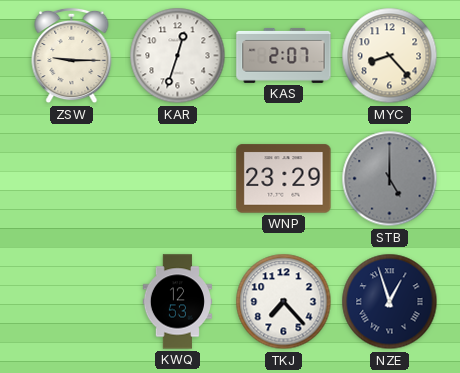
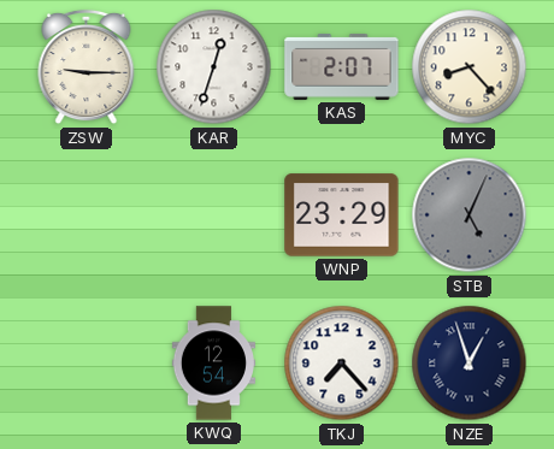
STB: 5:00 -> 5:04 (470, 215)
KWQ: 12:53 -> 12:54 (213, 364)
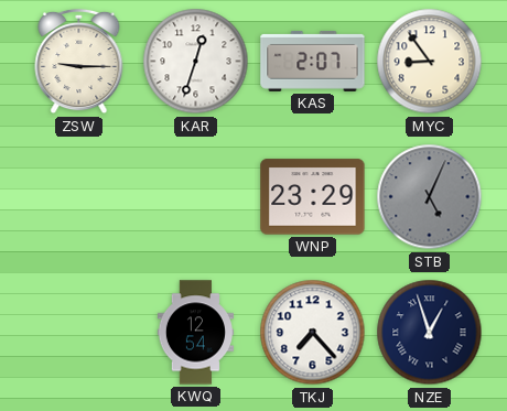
MYC: 8:23 -> 8:54 (430, 62)
